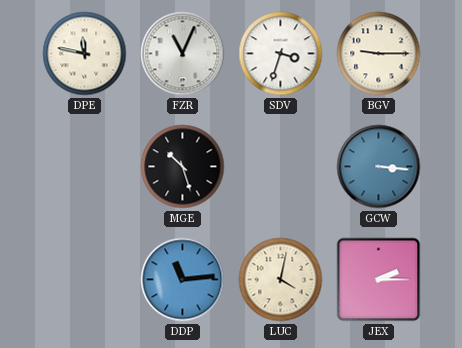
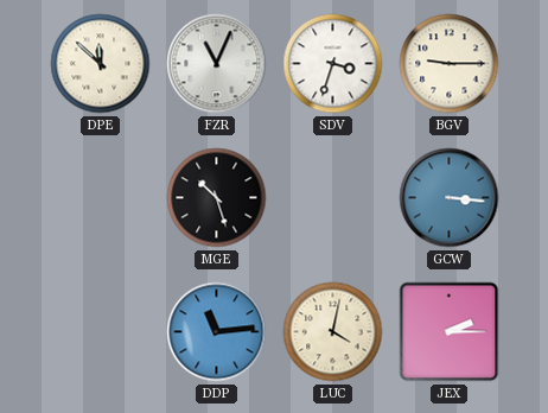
DPE: 11:47 -> 11:52 (101, 64)
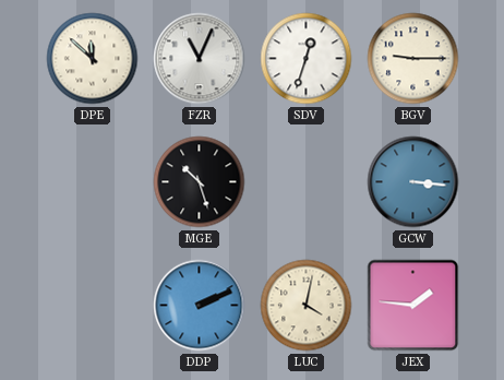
SDV: 3:33 -> 12:33 (307, 59)
DDP: 11:14 -> 2:11 (200, 306)
JEX: 2:15 -> 1:46 (413, 306)
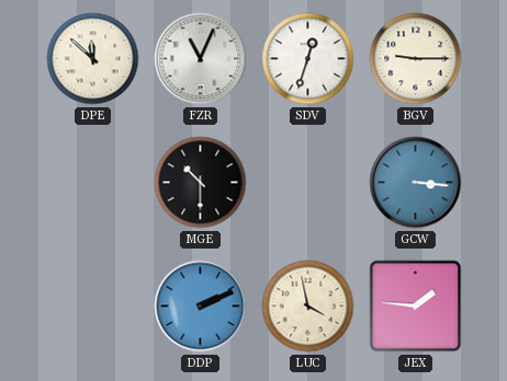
MGE: 10:27 -> 10:30 (201, 183)
LUC: 4:02 -> 3:58 (308, 307)
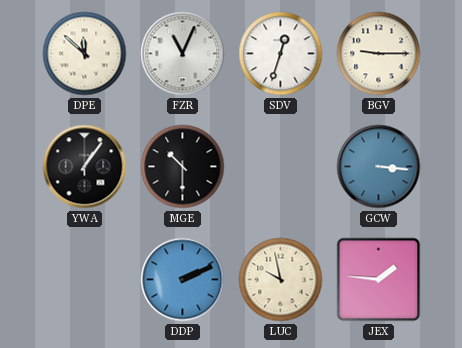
YWA: none -> 1:06 (85, 167)
LUC: 3:58 -> 9:58 (281, 280)
